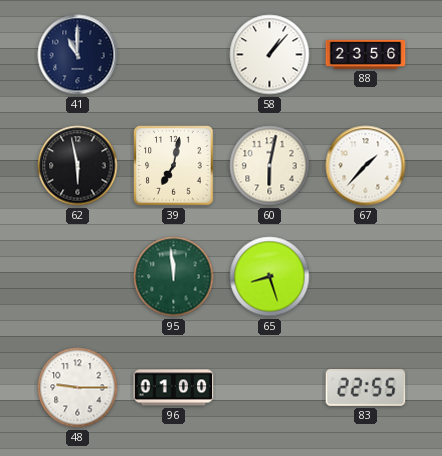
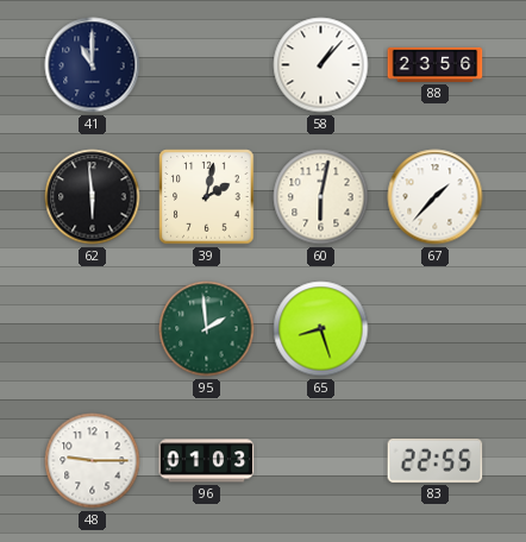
62: 5:58 -> 5:59 (93, 197)
39: 7:02 -> 2:02 (207, 197)
95: 11:59 -> 1:59 (207, 329)
96: 01:00 -> 01:03 (207, 461)
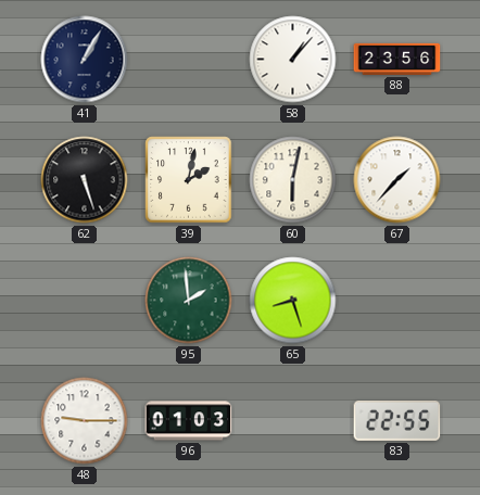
41: 11:00 -> 1:05 (85, 60)
62: 5:59 -> 5:27 (85, 180)
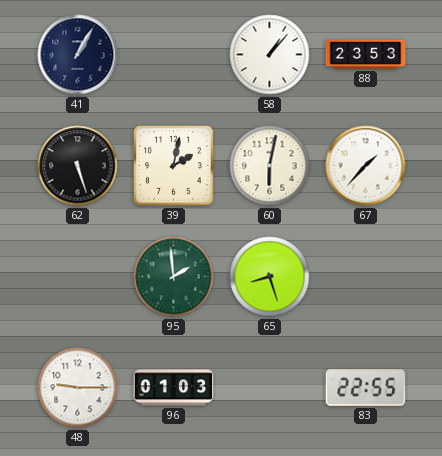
88: 23:56 -> 23:53 (366, 54)
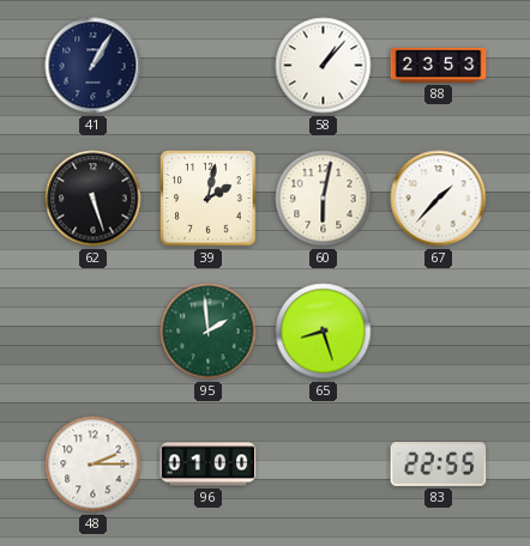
48: 9:15 -> 2:15 (94, 465)
96: 01:03 -> 01:00 (209, 465)
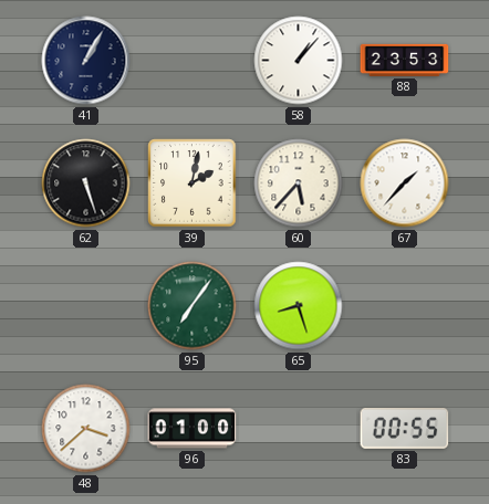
60: 6:02 -> 5:37 (299, 183)
95: 1:59 -> 7:06 (193, 306)
48: 2:15 -> 3:38 (86, 429)
83: 22:55 -> 00:55 (405, 428)
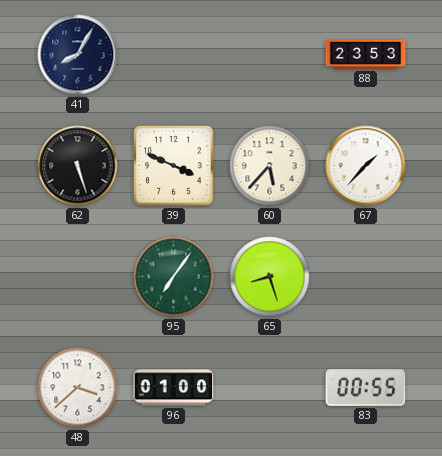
41: 1:05 -> 8:05 (78, 55)
58: 1:07 -> none (299, 61)
39: 2:02 -> 3:49 (174, 166)
